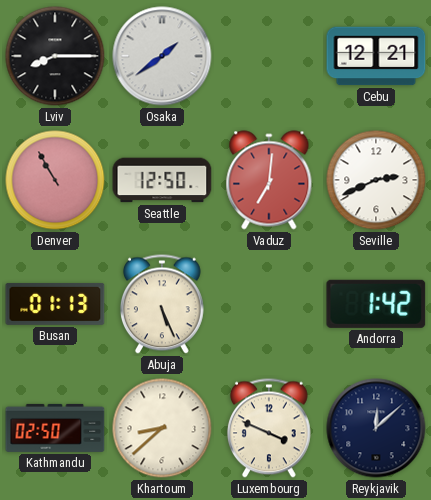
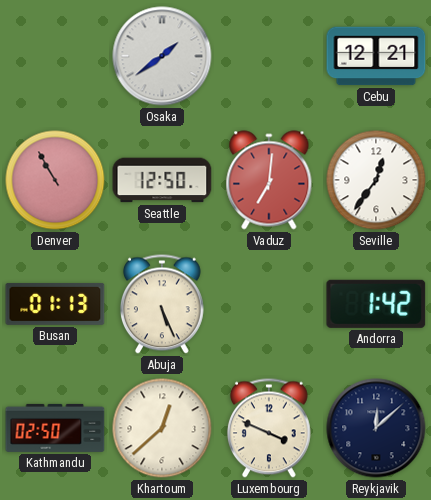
Lviv: 8:15 -> none (55, 56)
Seville: 2:41 -> 12:36 (376, 180)
Khartoum: 8:38 -> 12:38 (162, 428)
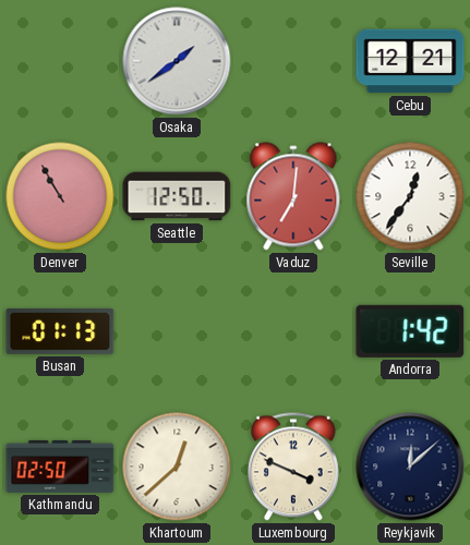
Abuja: 5:26 -> none (162, 304)
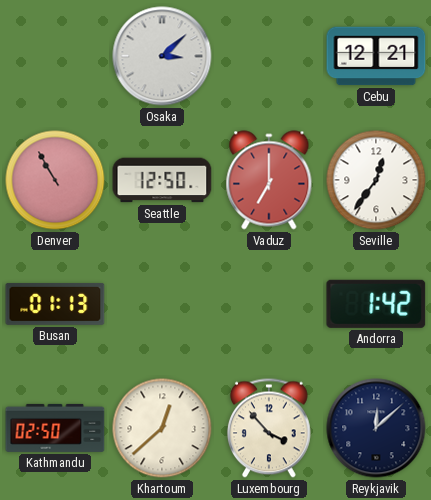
Osaka: 1:39 -> 3:08 (162, 56)
Vaduz: 7:01 -> 7:00 (269, 180)
Luxembourg: 3:49 -> 3:53 (269, 428)
